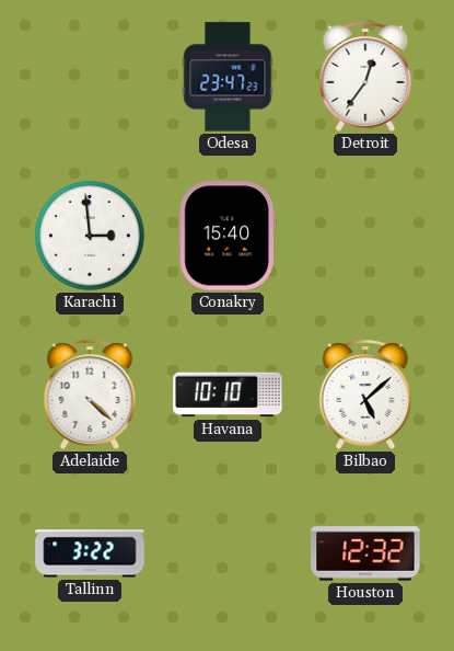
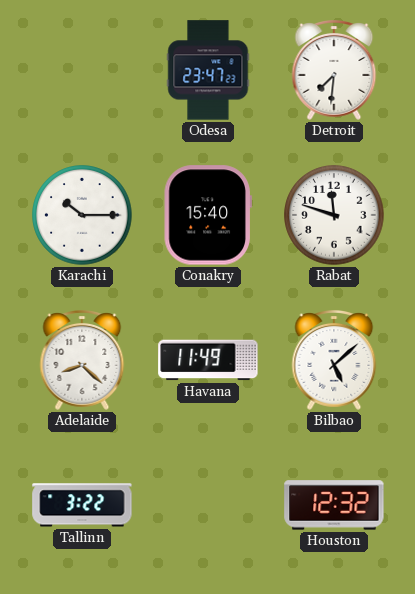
Detroit: 12:36 -> 7:31 (334, 71)
Karachi: 2:59 -> 10:15 (82, 215)
Rabat: none -> 11:48 (334, 215)
Adelaide: 4:22 -> 8:22 (82, 361)
Havana: 10:10 -> 11:49 (208, 360)
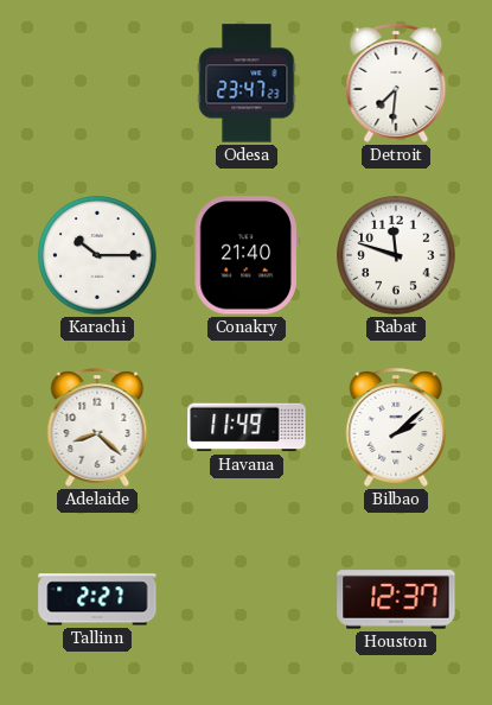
Conakry: 15:40 -> 21:40 (247, 255)
Bilbao: 5:08 -> 2:08 (396, 428)
Tallinn: 3:22 -> 2:27 (97, 599)
Houston: 12:32 -> 12:37 (396, 599)
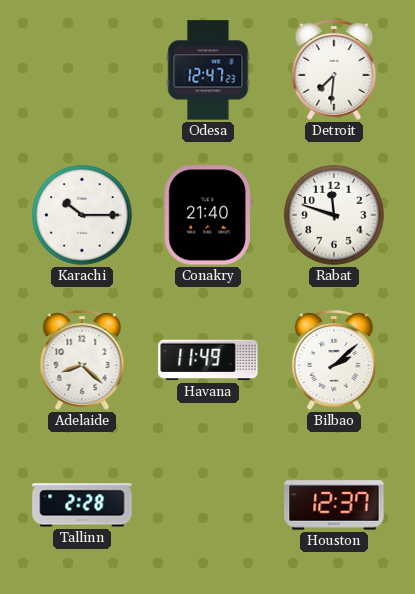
Odesa: 23:47 -> 12:47 (208, 70)
Tallinn: 2:27 -> 2:28 (82, 505)
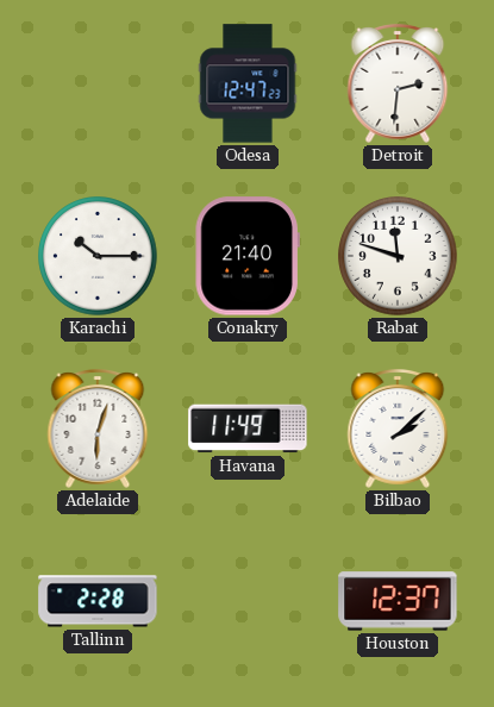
Detroit: 7:31 -> 2:31 (398, 85)
Adelaide: 8:22 -> 6:03 (98, 430)
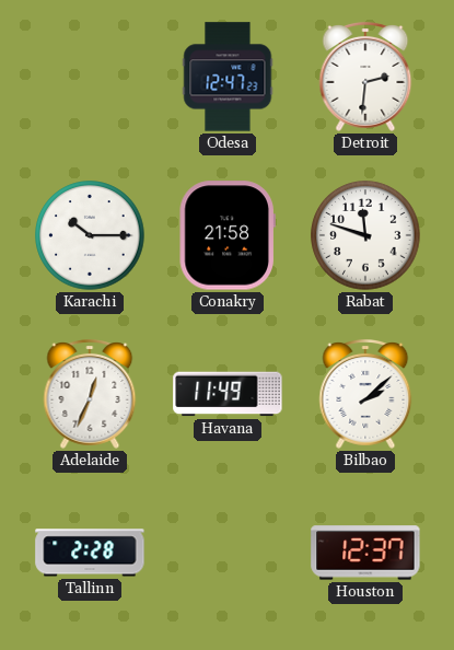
Conakry: 21:40 -> 21:58 (228, 235)
Adelaide: 6:03 -> 12:34 (90, 395)
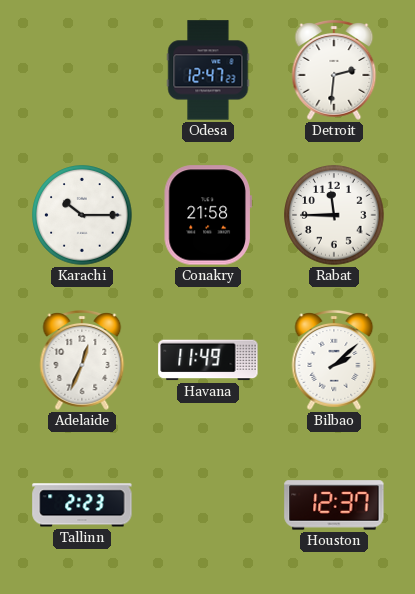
Rabat: 11:48 -> 11:45 (334, 215)
Tallinn: 2:28 -> 2:23 (82, 505)
